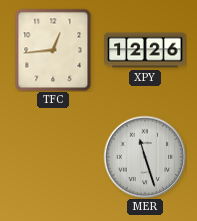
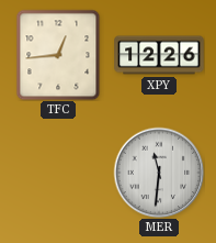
MER: 11:27 -> 11:31 (159, 173)
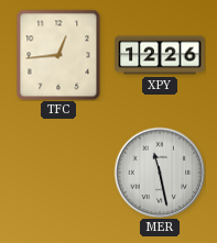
MER: 11:31 -> 11:28 (160, 173)
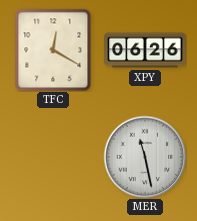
TFC: 12:44 -> 12:20 (53, 50)
XPY: 12:26 -> 06:26 (145, 50)
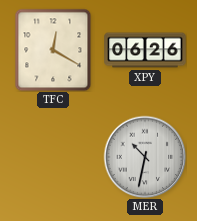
MER: 11:28 -> 10:32 (145, 157)
